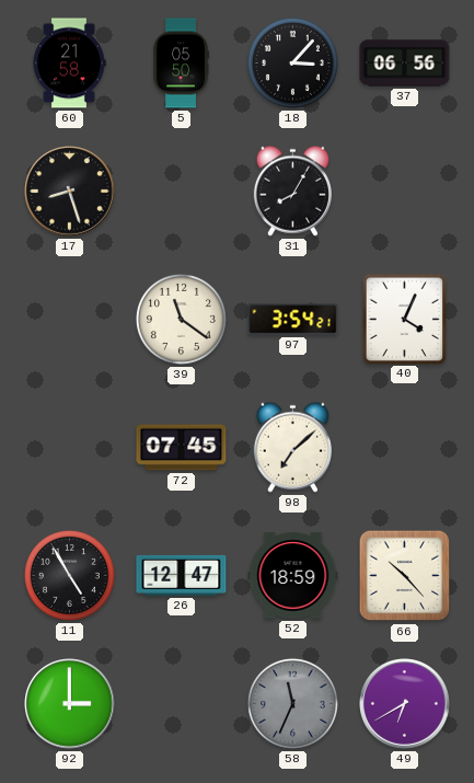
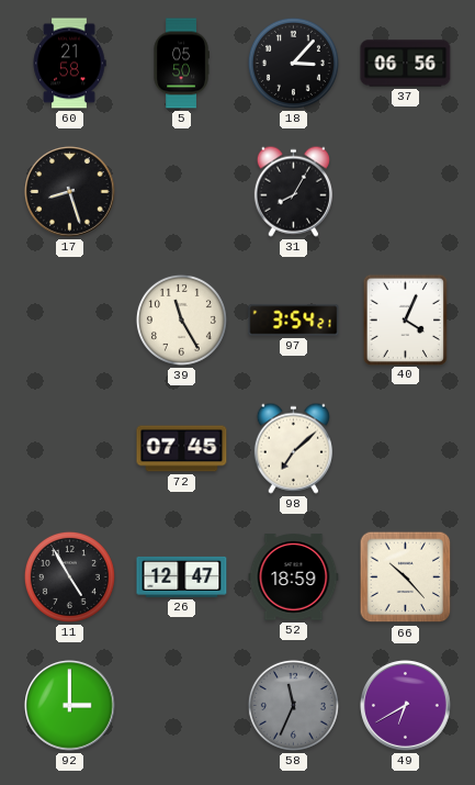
39: 11:21 -> 11:25 (181, 319)
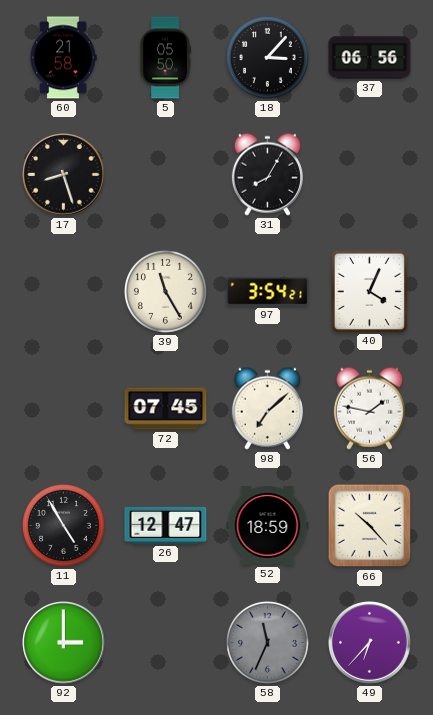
56: none -> 1:47 (369, 408)
49: 6:40 -> 6:37 (370, 643)
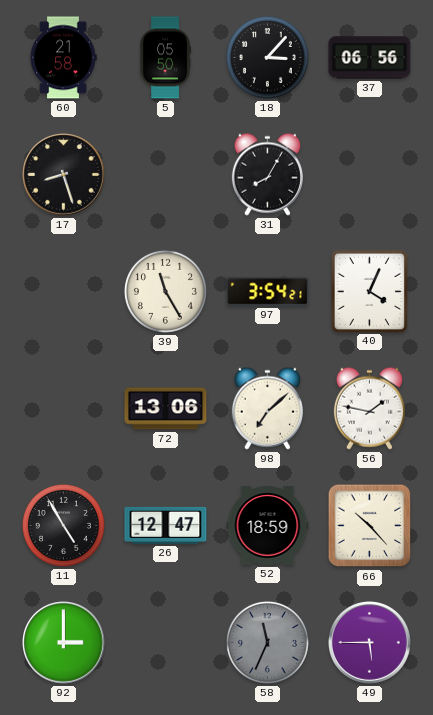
72: 07:45 -> 13:06 (166, 409)
49: 6:37 -> 5:45 (370, 643)
